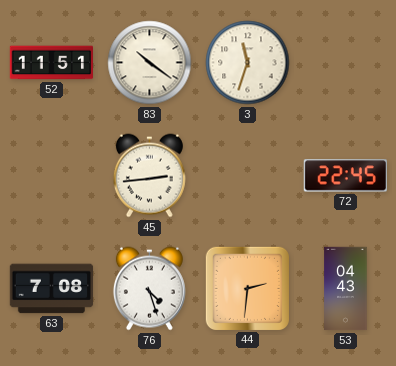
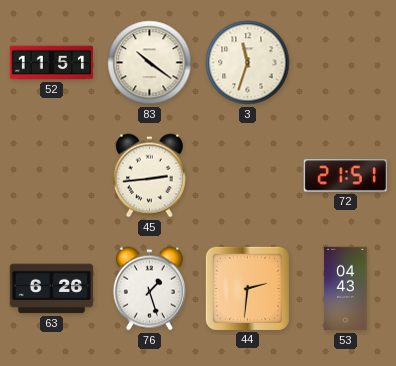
72: 22:45 -> 21:51 (345, 176)
63: 7:08 -> 6:26 (52, 289)
76: 4:27 -> 1:27 (149, 289)
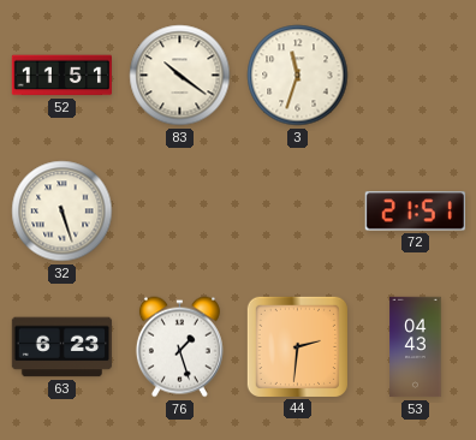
32: none -> 5:27 (63, 212)
45: 2:44 -> none (149, 176)
63: 6:26 -> 6:23 (63, 347)
